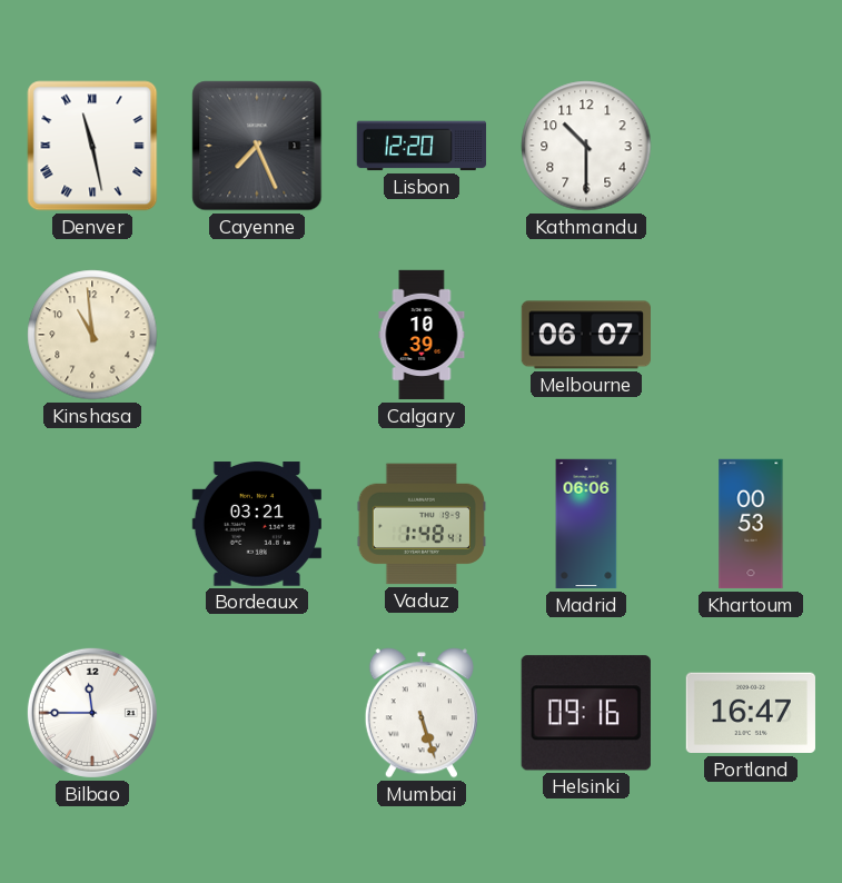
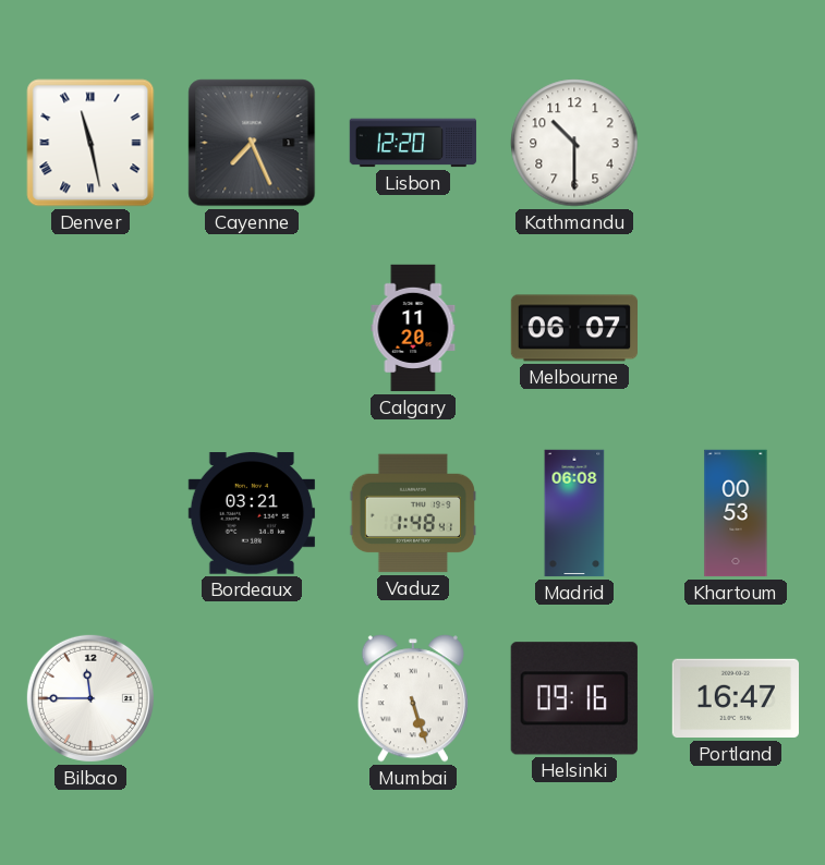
Kinshasa: 10:59 -> none (92, 335)
Calgary: 10:39 -> 11:20 (413, 328)
Madrid: 06:06 -> 06:08 (574, 513)
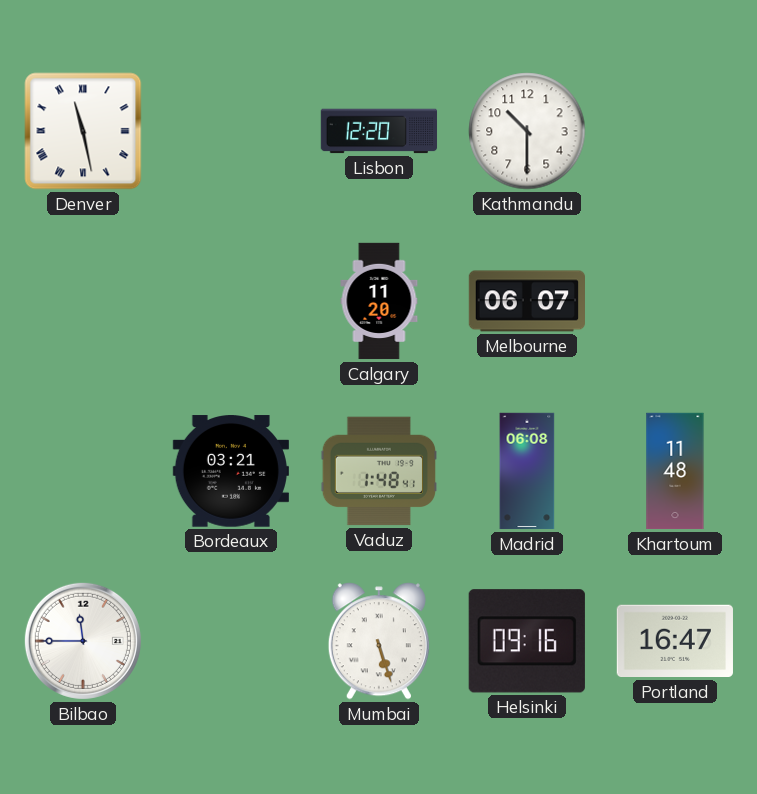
Cayenne: 7:26 -> none (252, 143)
Khartoum: 00:53 -> 11:48 (675, 471)
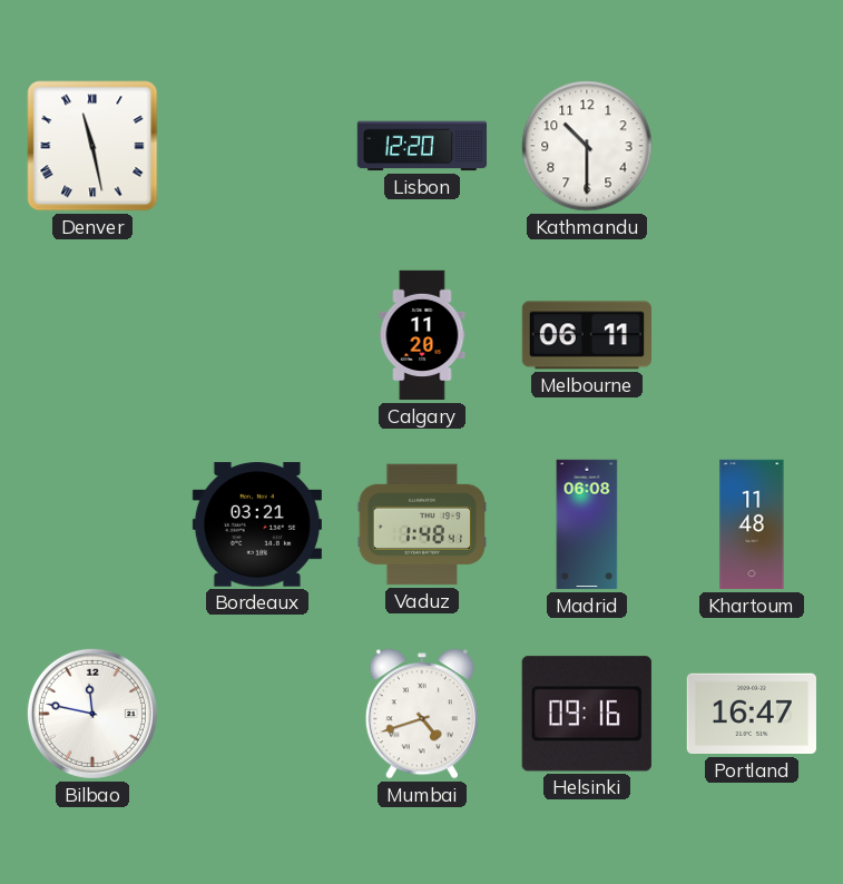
Melbourne: 06:07 -> 06:11 (586, 335)
Bilbao: 11:45 -> 11:47 (92, 714)
Mumbai: 5:27 -> 4:42 (422, 714)
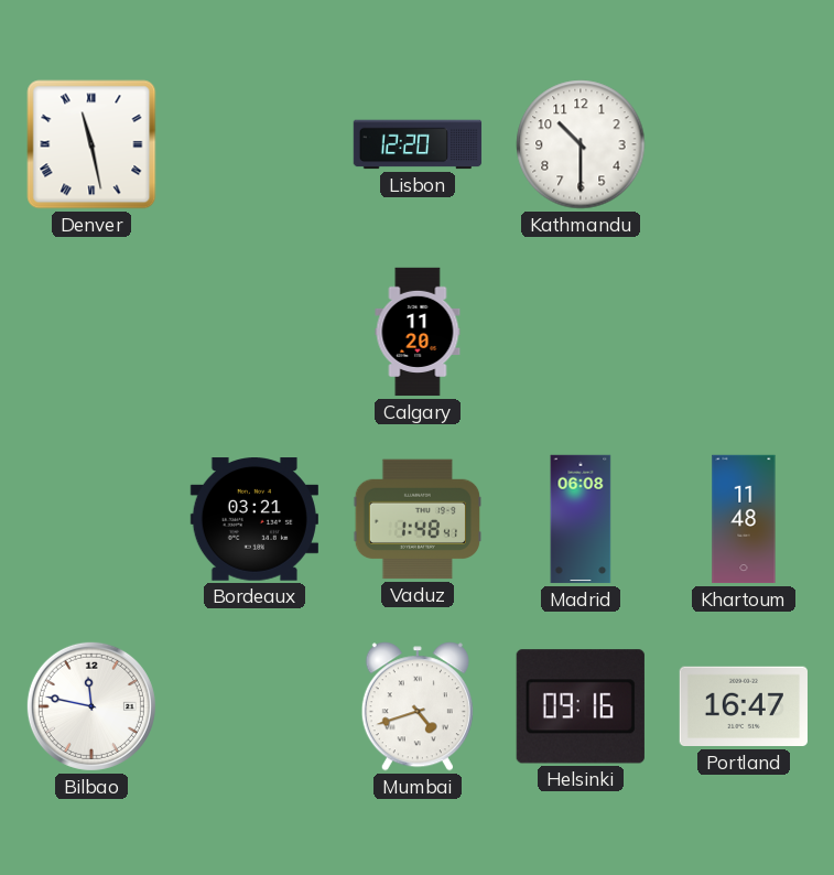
Melbourne: 06:11 -> none (586, 335)
